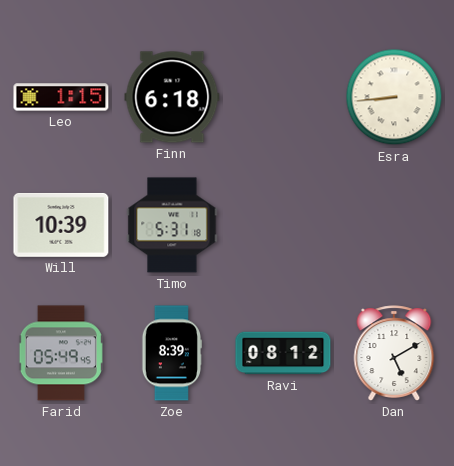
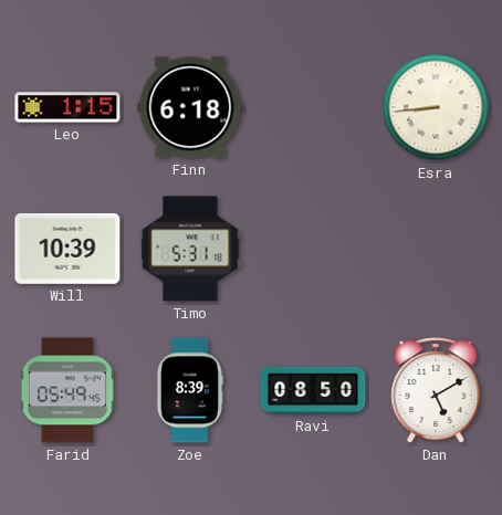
Ravi: 08:12 -> 08:50 (313, 390)
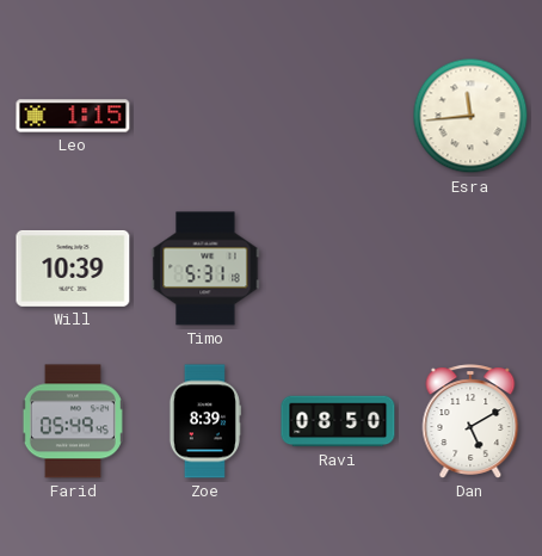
Finn: 6:18 -> none (190, 107)
Esra: 8:44 -> 11:44 (470, 116)
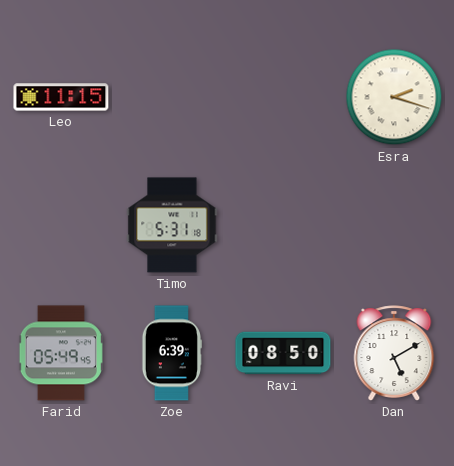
Leo: 1:15 -> 11:15 (61, 97)
Esra: 11:44 -> 2:18 (394, 97)
Will: 10:39 -> none (73, 268)
Zoe: 8:39 -> 6:39 (171, 353)
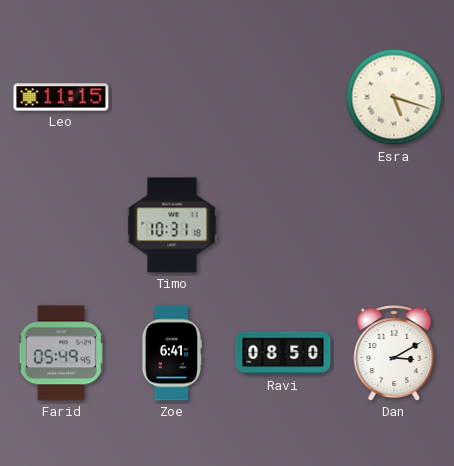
Esra: 2:18 -> 5:18 (394, 97)
Timo: 5:31 -> 10:31 (172, 225)
Zoe: 6:39 -> 6:41 (171, 353)
Dan: 5:10 -> 3:10 (394, 353)
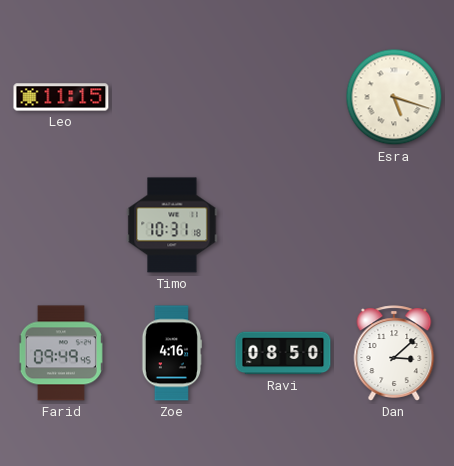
Farid: 05:49 -> 09:49 (61, 353)
Zoe: 6:41 -> 4:16 (171, 353)
Dan: 3:10 -> 3:08 (394, 353)
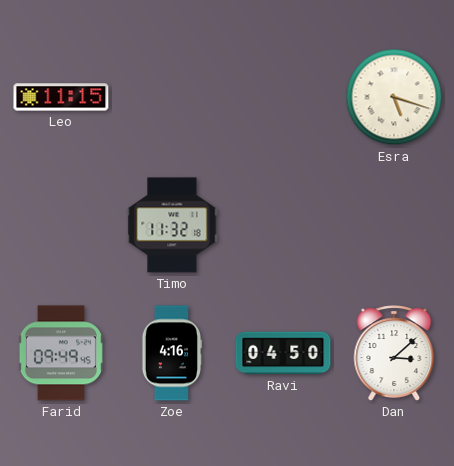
Timo: 10:31 -> 11:32 (172, 225)
Ravi: 08:50 -> 04:50 (283, 353)
